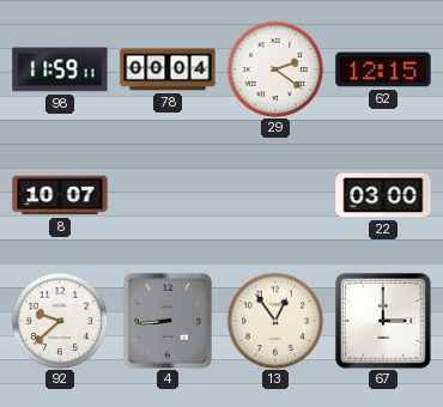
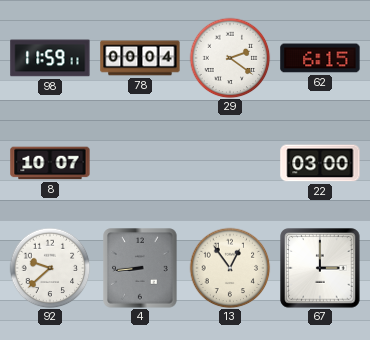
62: 12:15 -> 6:15 (320, 58)
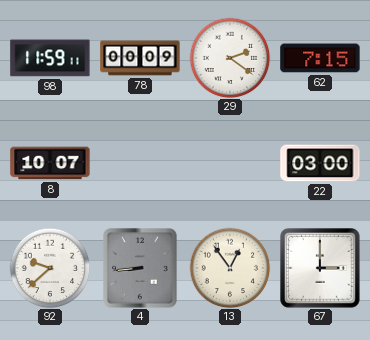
78: 00:04 -> 00:09 (140, 58)
62: 6:15 -> 7:15 (320, 58)
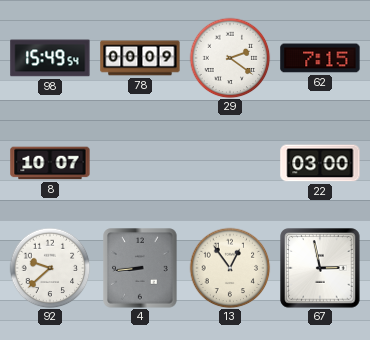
98: 11:59 -> 15:49 (50, 58)
67: 3:00 -> 2:58 (320, 268)
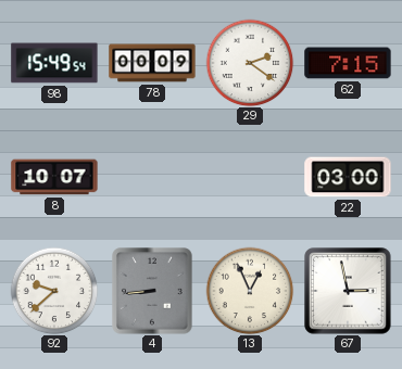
13: 12:54 -> 12:56 (250, 291)
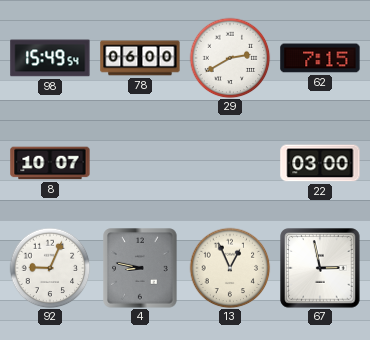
78: 00:09 -> 06:00 (140, 58)
29: 2:21 -> 2:40 (230, 58)
92: 9:38 -> 9:04 (50, 268)
4: 8:44 -> 8:47 (140, 268)
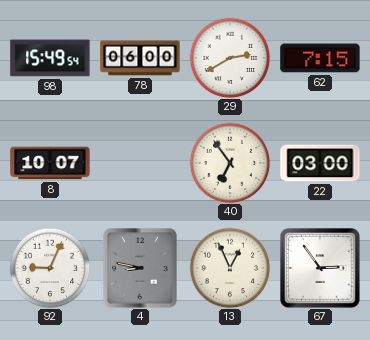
40: none -> 6:54 (230, 163)
67: 2:58 -> 2:54 (320, 268)
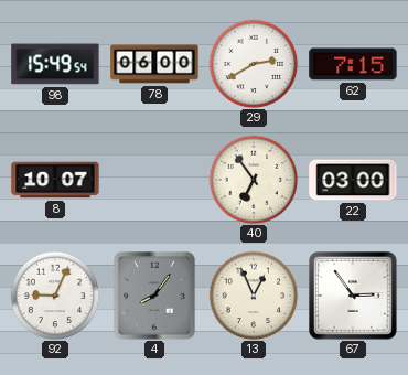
4: 8:47 -> 8:06 (154, 296)
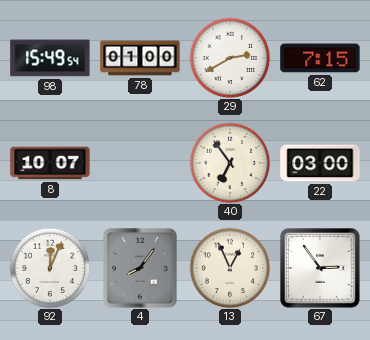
78: 06:00 -> 01:00 (140, 58)
92: 9:04 -> 12:04 (50, 268)
